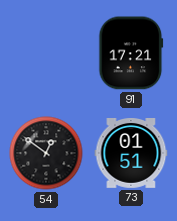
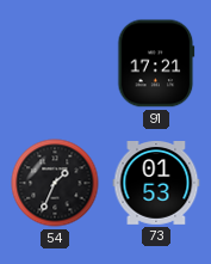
54: 12:51 -> 1:34 (55, 183)
73: 01:51 -> 01:53 (156, 184)
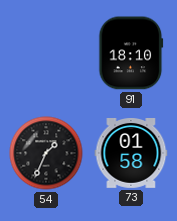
91: 17:21 -> 18:10 (131, 53)
73: 01:53 -> 01:58 (131, 154)
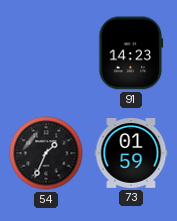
91: 18:10 -> 14:23 (131, 53)
73: 01:58 -> 01:59 (131, 154)
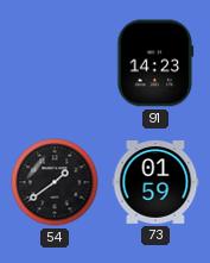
54: 1:34 -> 1:39 (55, 182)
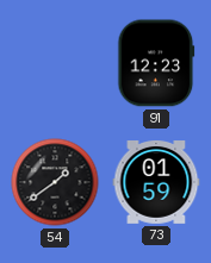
91: 14:23 -> 12:23 (156, 63)
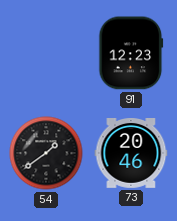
73: 01:59 -> 20:46 (131, 154)
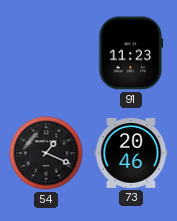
91: 12:23 -> 11:23 (131, 53)
54: 1:39 -> 1:19 (46, 153)
